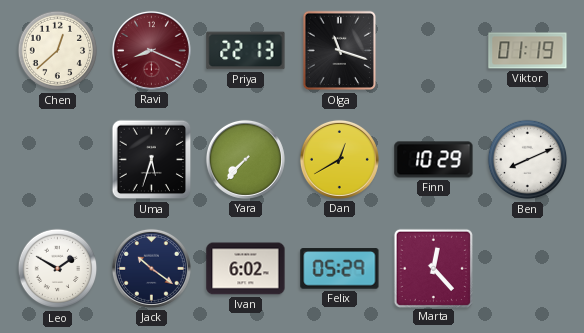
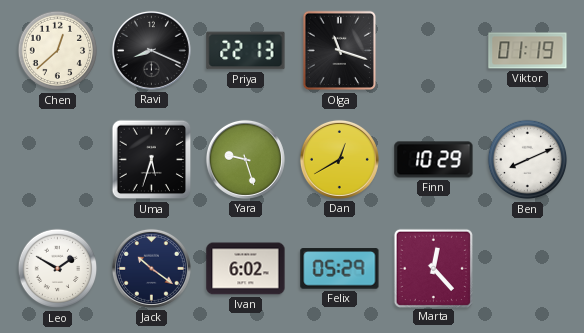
Ravi dial: burgundy -> black (151, 50)
Yara: 7:37 -> 9:27 (245, 159)
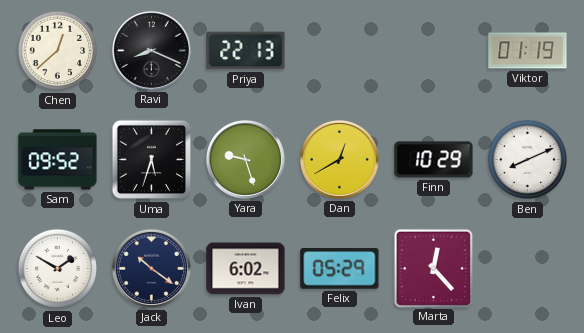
Olga: 11:18 -> none (339, 51)
Sam: none -> 09:52 (58, 160)
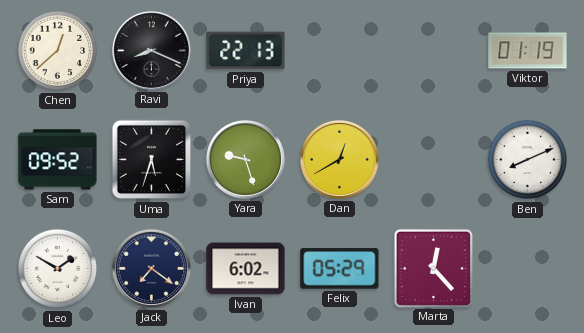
Finn: 10:29 -> none (434, 160)
Jack: 10:21 -> 7:21 (151, 268)
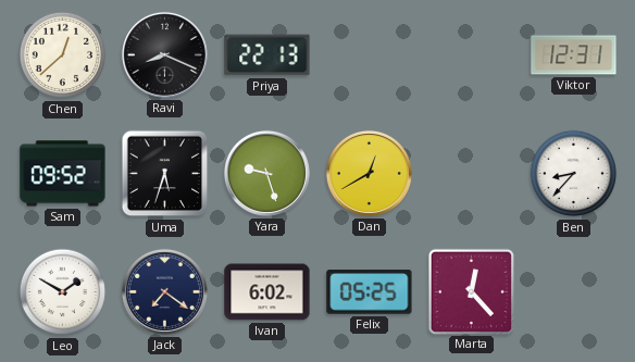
Viktor: 01:19 -> 12:31 (574, 55)
Ben: 8:11 -> 8:37 (574, 174)
Felix: 05:29 -> 05:25 (370, 292)
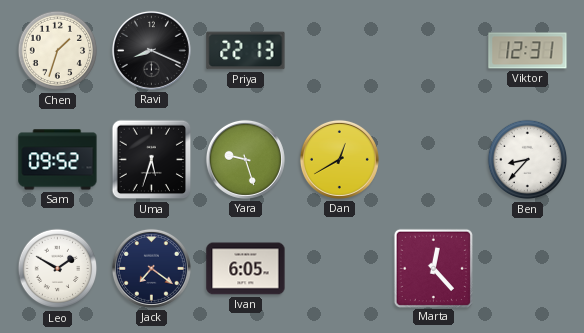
Chen: 12:38 -> 1:33 (58, 51)
Ivan: 6:02 -> 6:05 (246, 269)
Felix: 05:25 -> none (370, 292)
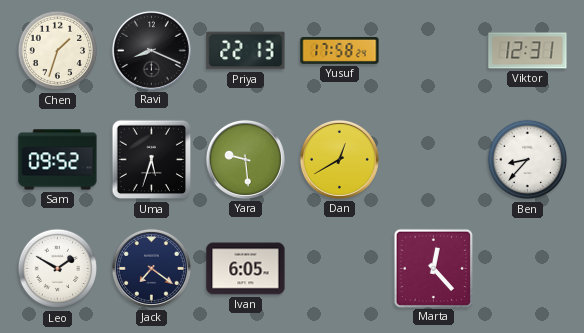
Yusuf: none -> 17:58 (340, 50)
Yara: 9:27 -> 9:29 (245, 159)
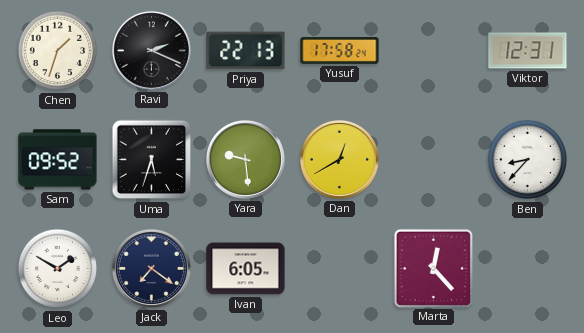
Ravi: 8:19 -> 2:19 (151, 50)
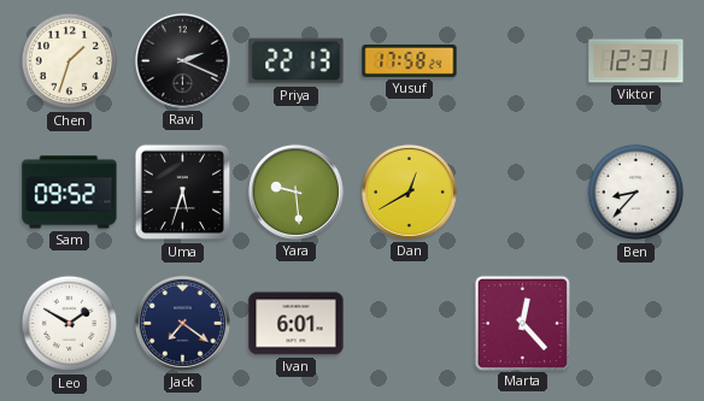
Ivan: 6:05 -> 6:01 (297, 324)
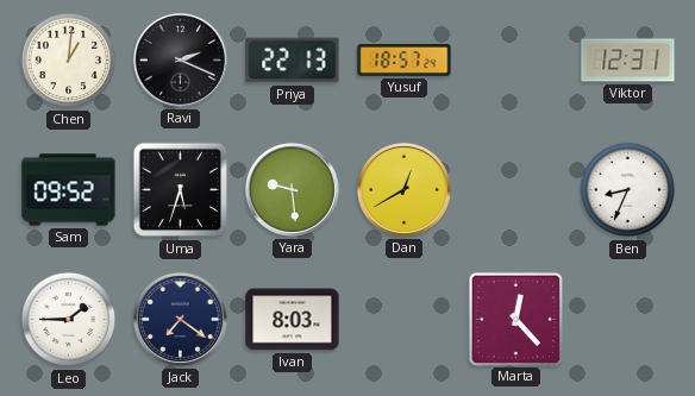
Chen: 1:33 -> 1:01 (69, 61)
Yusuf: 17:58 -> 18:57 (405, 59)
Ben: 8:37 -> 8:34 (628, 190)
Leo: 1:50 -> 1:45 (69, 320)
Ivan: 6:01 -> 8:03 (293, 320)
